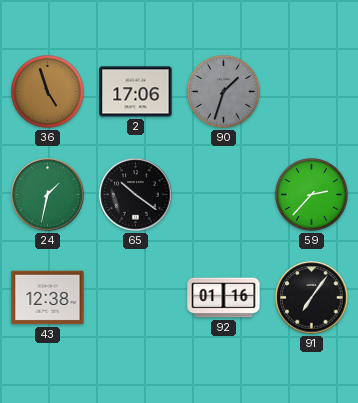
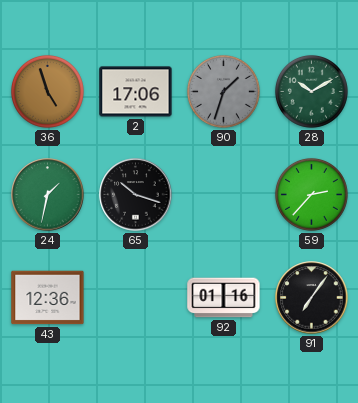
28: none -> 10:10 (311, 91)
65: 10:21 -> 10:18 (136, 195)
43: 12:38 -> 12:36 (48, 298)
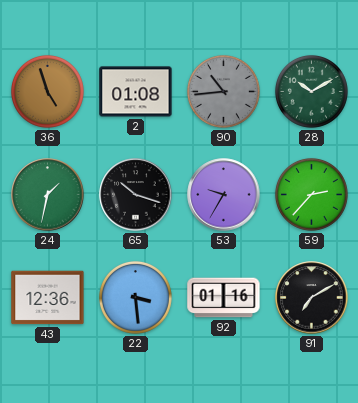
2: 17:06 -> 01:08 (136, 92)
90: 1:33 -> 10:44 (223, 91)
53: none -> 9:35 (224, 195)
22: none -> 3:29 (135, 297)
91: 7:06 -> 7:10 (312, 298)
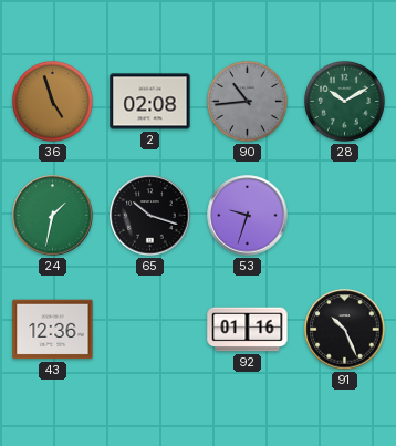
2: 01:08 -> 02:08 (150, 102)
53: 9:35 -> 9:33 (248, 216)
59: 2:37 -> none (311, 194)
22: 3:29 -> none (135, 297)
91: 7:10 -> 10:26 (345, 330)
